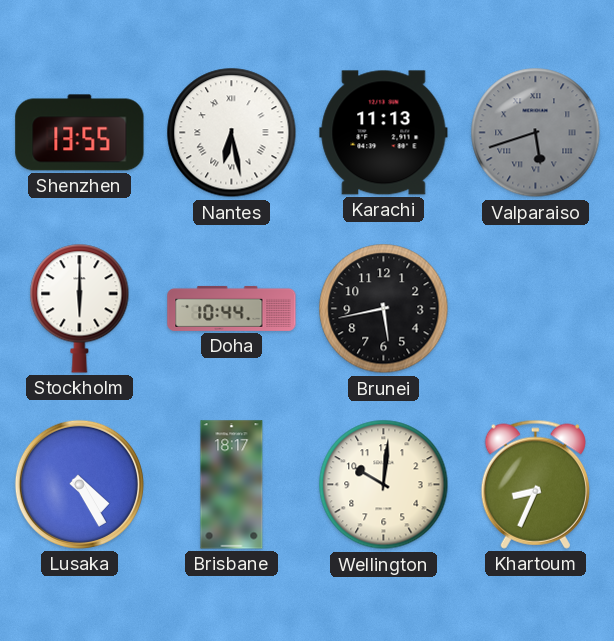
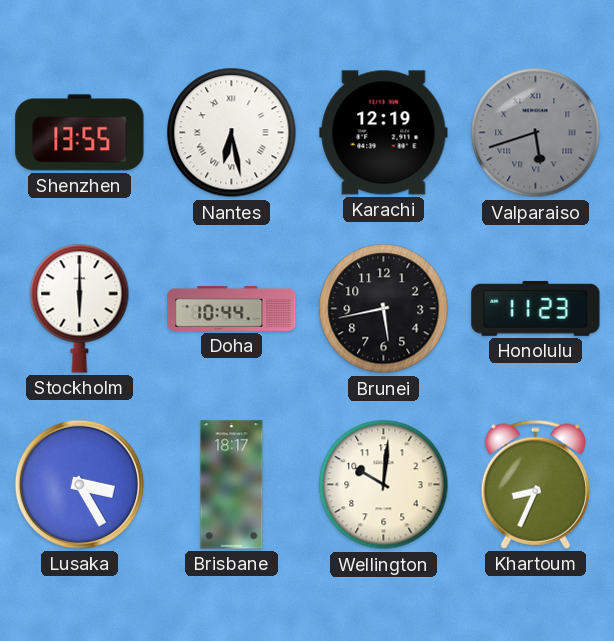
Karachi: 11:13 -> 12:19 (384, 133)
Honolulu: none -> 11:23 (536, 308)
Lusaka: 4:25 -> 3:25 (79, 484)
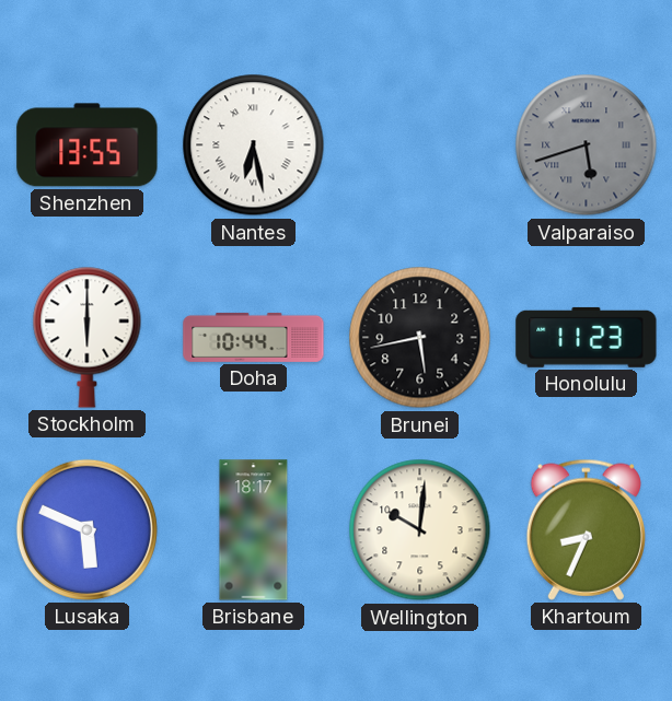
Karachi: 12:19 -> none (384, 133)
Lusaka: 3:25 -> 5:49 (86, 529)
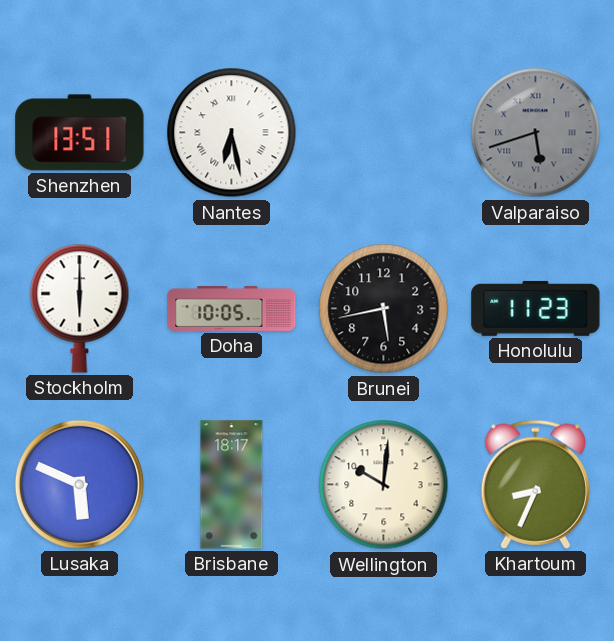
Shenzhen: 13:55 -> 13:51 (80, 133)
Doha: 10:44 -> 10:05 (232, 308)
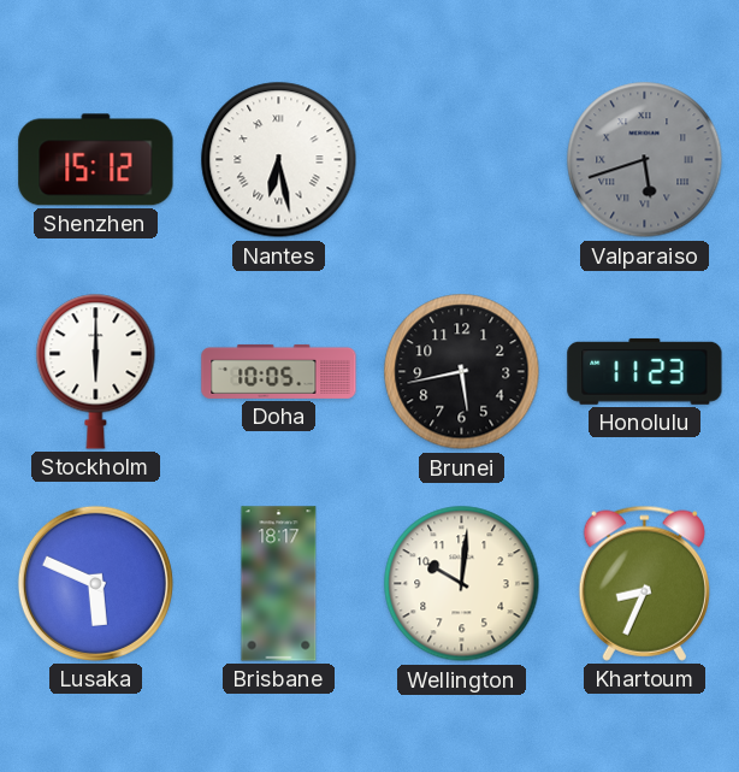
Shenzhen: 13:51 -> 15:12 (96, 160)
